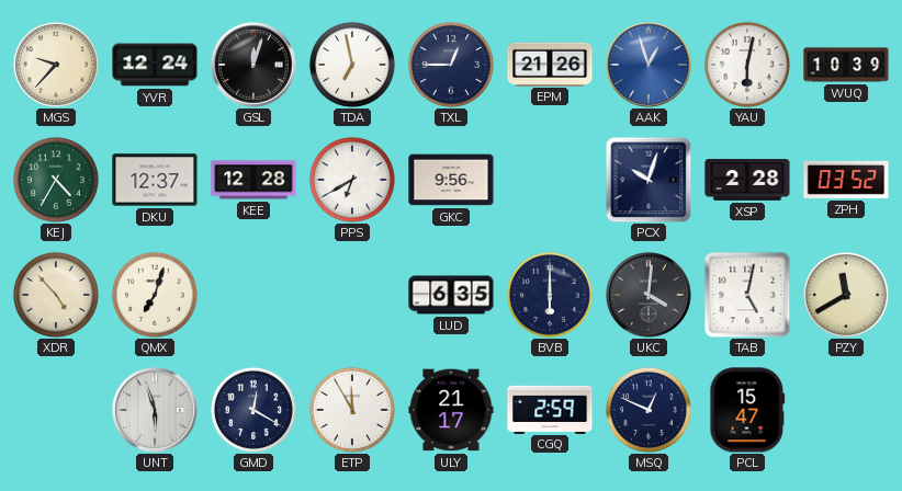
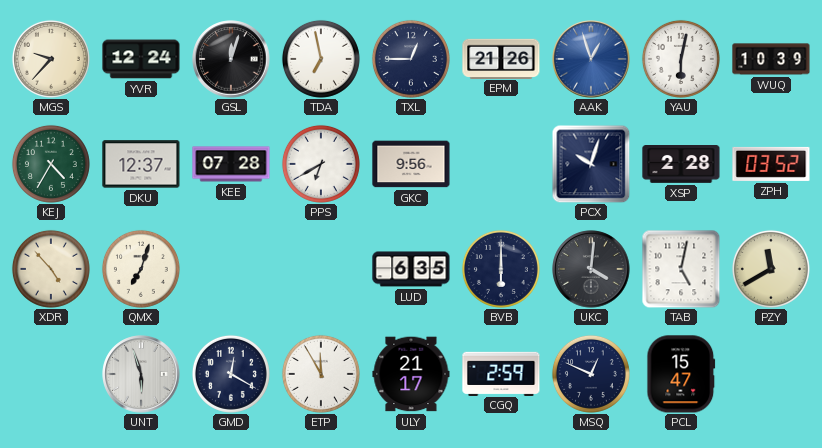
KEE: 12:28 -> 07:28 (231, 164)
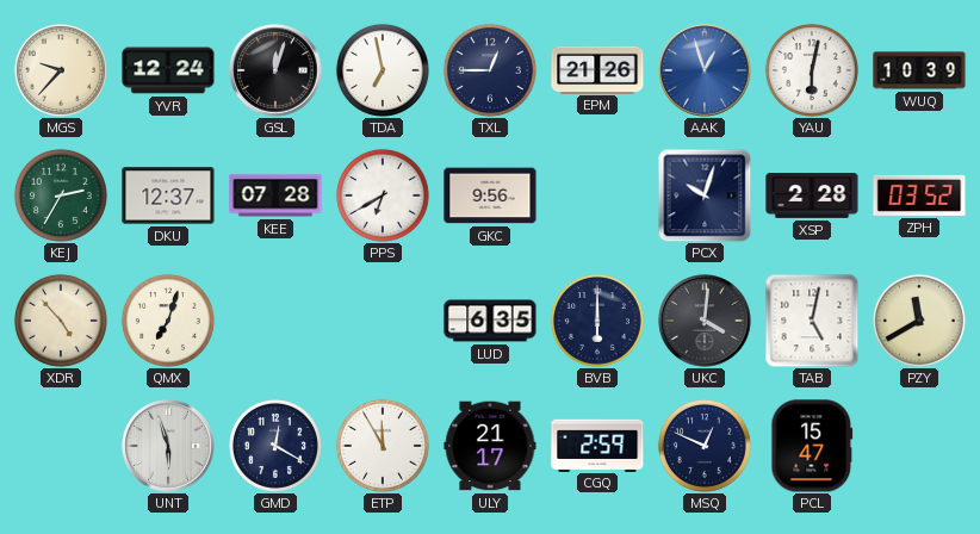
KEJ: 4:35 -> 2:35 (61, 195)
